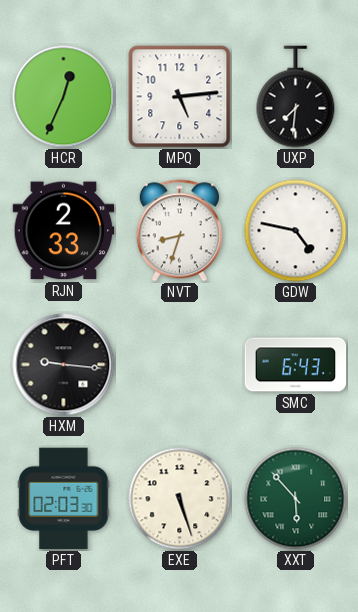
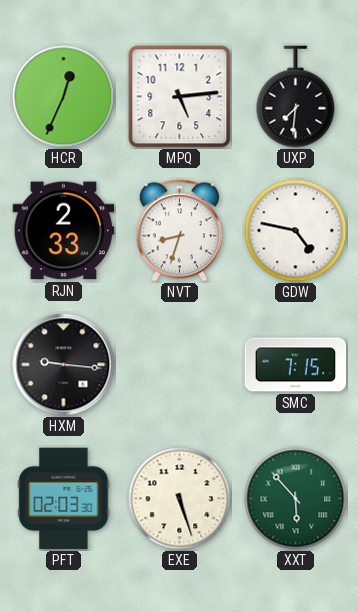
SMC: 6:43 -> 7:15 (296, 365)
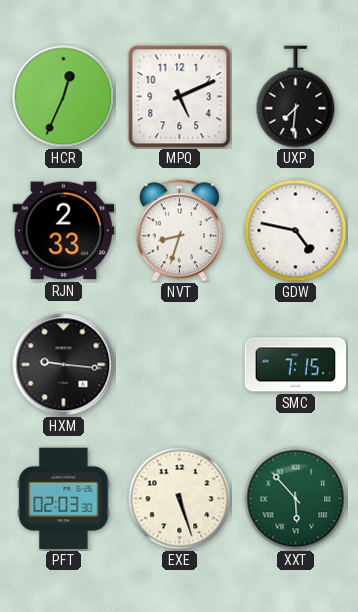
MPQ: 5:14 -> 5:11 (180, 97)
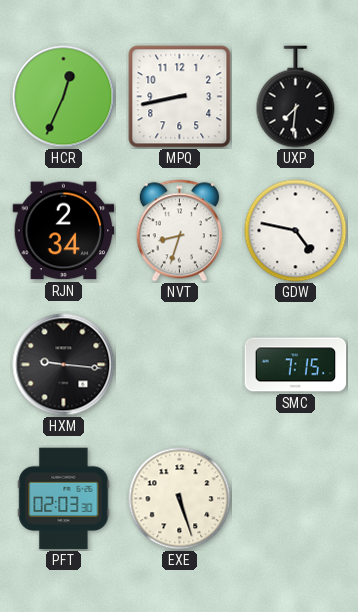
MPQ: 5:11 -> 8:43 (180, 97)
RJN: 2:33 -> 2:34 (64, 231)
XXT: 5:53 -> none (296, 499)
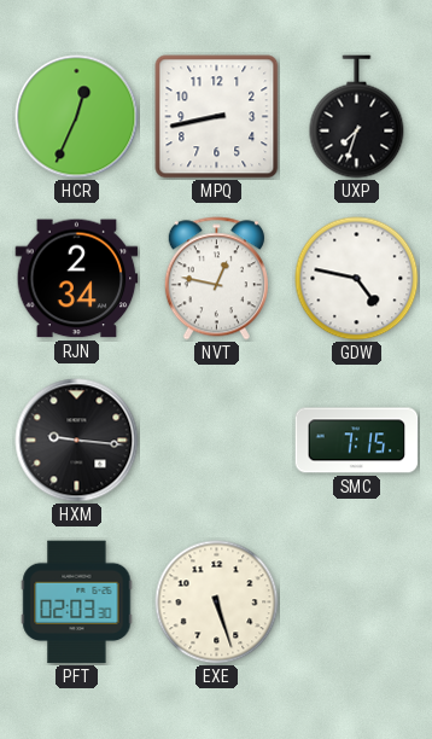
UXP: 7:31 -> 7:33 (357, 117)
NVT: 8:33 -> 12:47 (216, 279)
